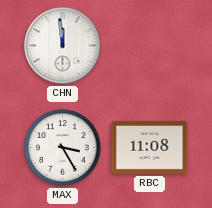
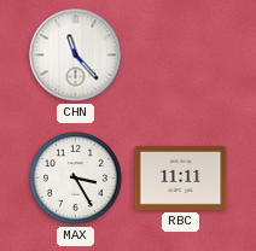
CHN: 11:59 -> 11:23 (76, 56)
RBC: 11:08 -> 11:11 (181, 177)
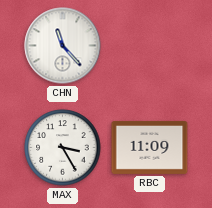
RBC: 11:11 -> 11:09 (150, 147)
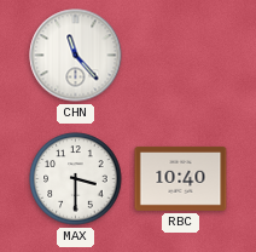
MAX: 3:25 -> 3:30 (76, 179)
RBC: 11:09 -> 10:40 (181, 178)
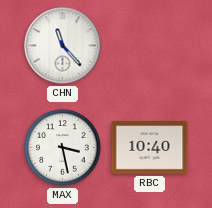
MAX: 3:30 -> 3:28 (63, 148)
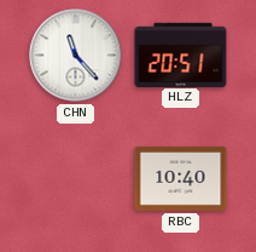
HLZ: none -> 20:51 (181, 55)
MAX: 3:28 -> none (63, 148)
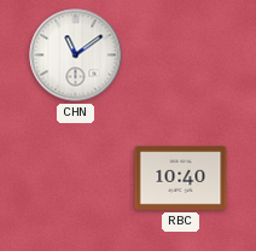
CHN: 11:23 -> 11:09 (76, 56)
HLZ: 20:51 -> none (181, 55)
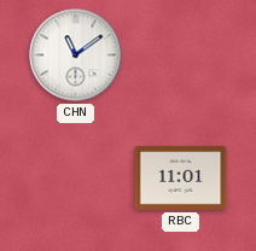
RBC: 10:40 -> 11:01 (181, 177)
